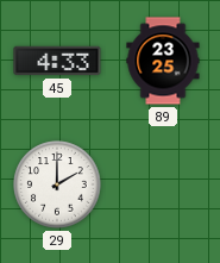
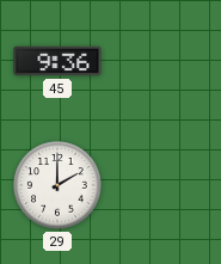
45: 4:33 -> 9:36 (57, 61)
89: 23:25 -> none (163, 61)
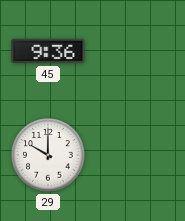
29: 2:00 -> 10:00 (48, 155)
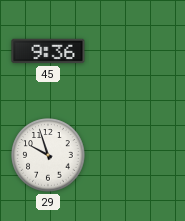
29: 10:00 -> 9:57 (48, 155)
